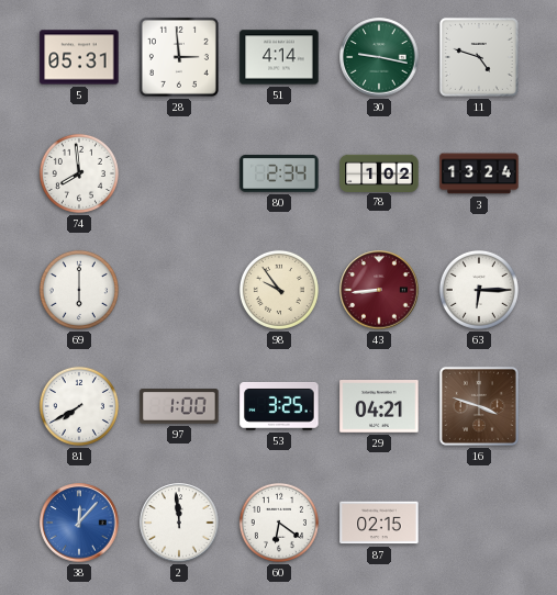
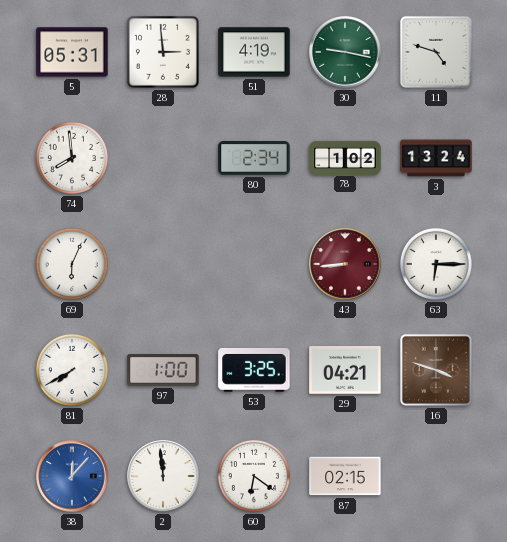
51: 4:14 -> 4:19 (254, 52)
69: 6:00 -> 6:04 (72, 264)
98: 9:54 -> none (279, 290)
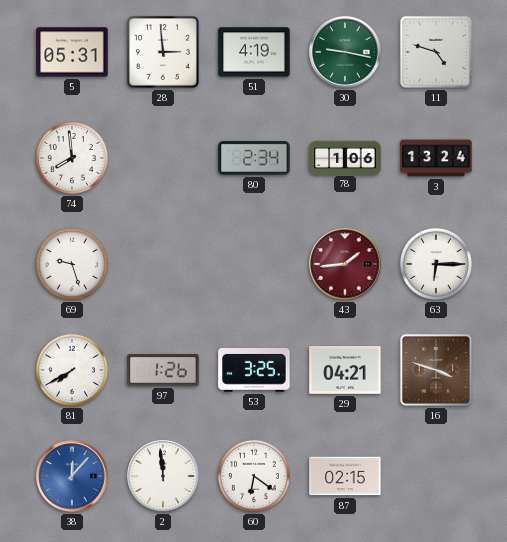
78: 1:02 -> 1:06 (345, 157)
69: 6:04 -> 9:27 (72, 264)
43: 8:44 -> 1:44 (345, 264)
97: 1:00 -> 1:26 (163, 370)
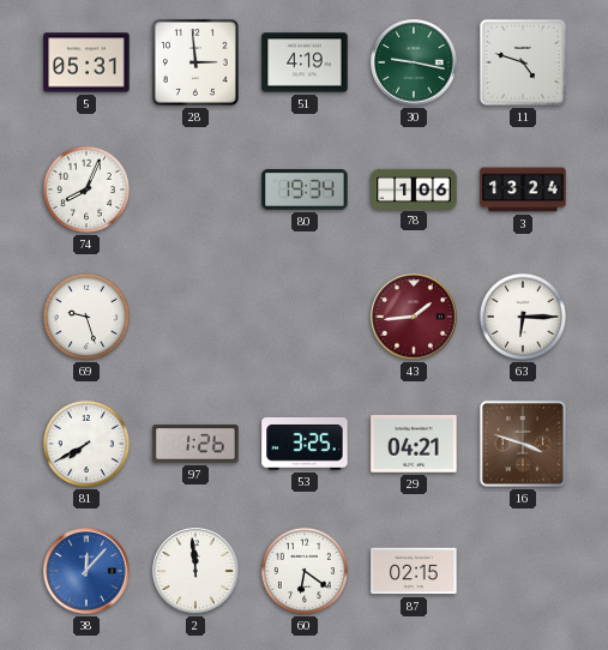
74: 7:59 -> 8:04 (86, 189)
80: 2:34 -> 19:34 (305, 191)
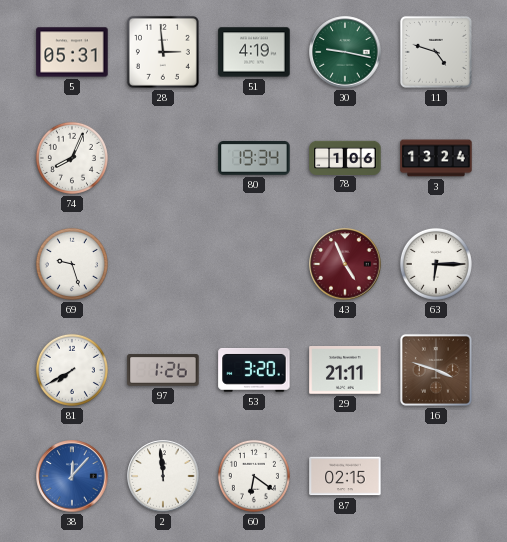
43: 1:44 -> 4:56 (345, 264)
53: 3:25 -> 3:20 (254, 371)
29: 04:21 -> 21:11 (345, 370)
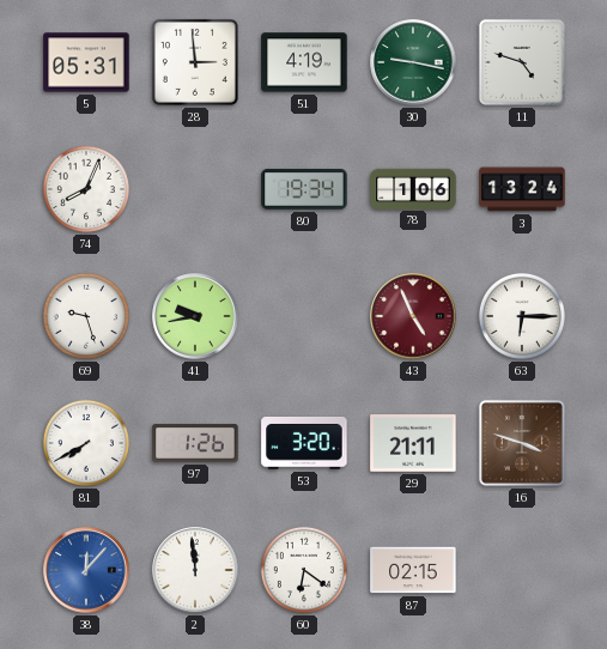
41: none -> 9:43 (195, 316)
